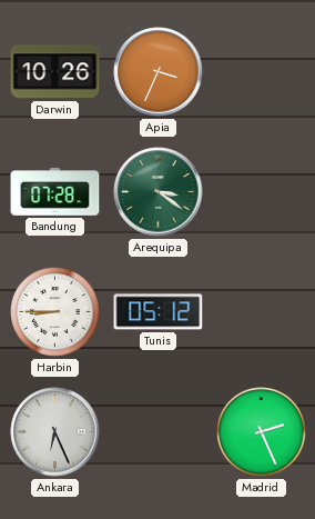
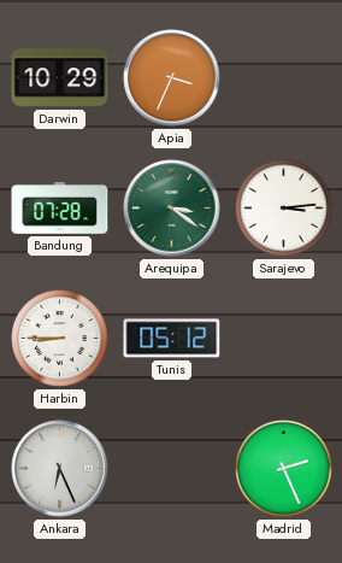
Darwin: 10:26 -> 10:29 (60, 78)
Sarajevo: none -> 3:14 (284, 209)
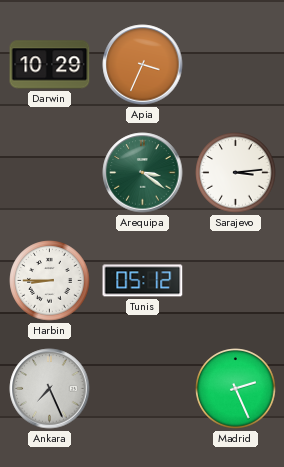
Bandung: 07:28 -> none (60, 209)
Ankara: 6:26 -> 7:26 (50, 389)
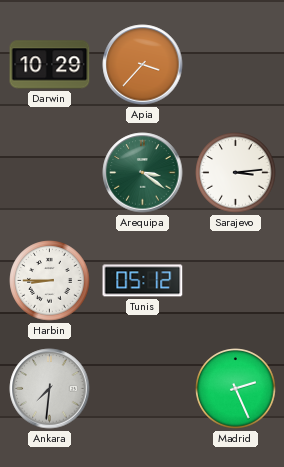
Apia: 3:34 -> 3:37 (143, 65)
Ankara: 7:26 -> 7:31 (50, 389)
